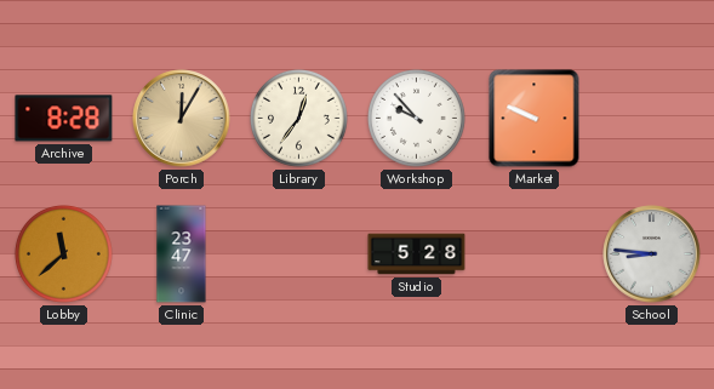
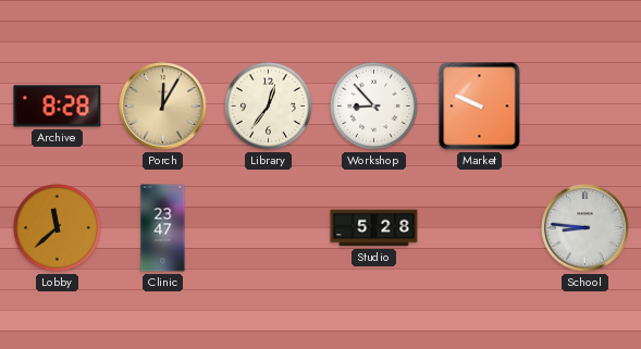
Workshop: 9:53 -> 8:53 (374, 107)
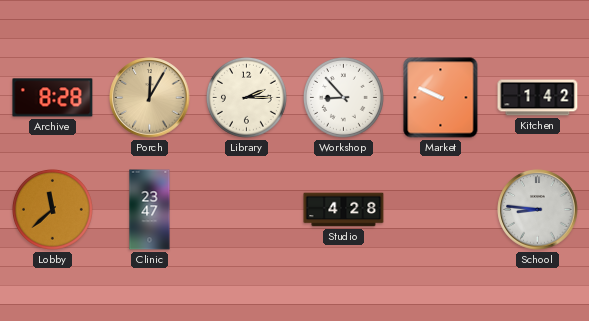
Library: 12:36 -> 2:15 (247, 98)
Kitchen: none -> 1:42 (538, 98)
Studio: 5:28 -> 4:28 (344, 210)
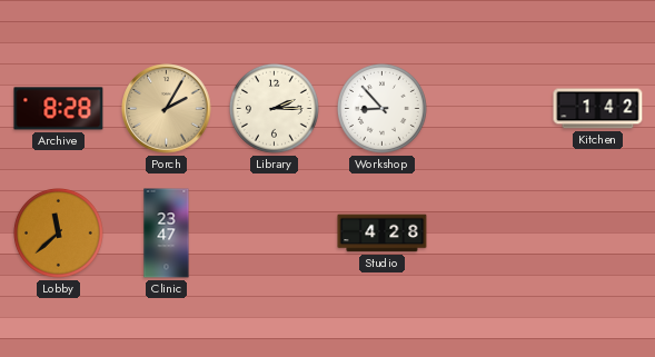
Porch: 12:05 -> 2:05 (167, 109)
Market: 9:49 -> none (441, 98)
School: 8:46 -> none (538, 210)
